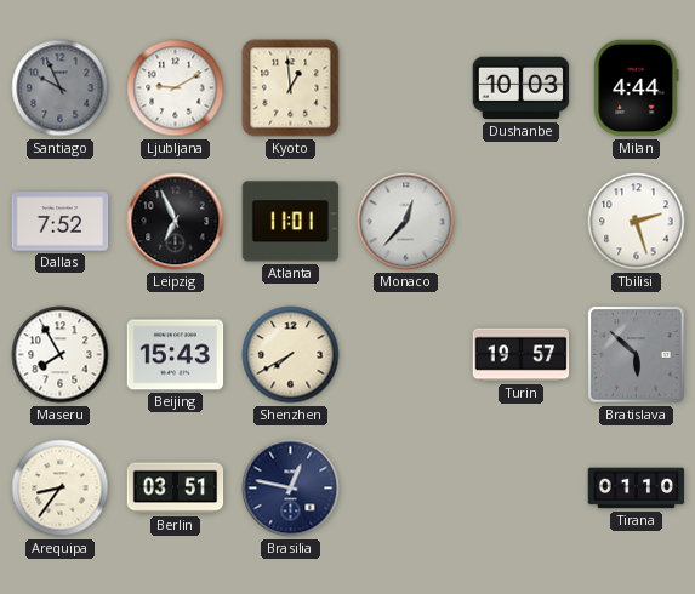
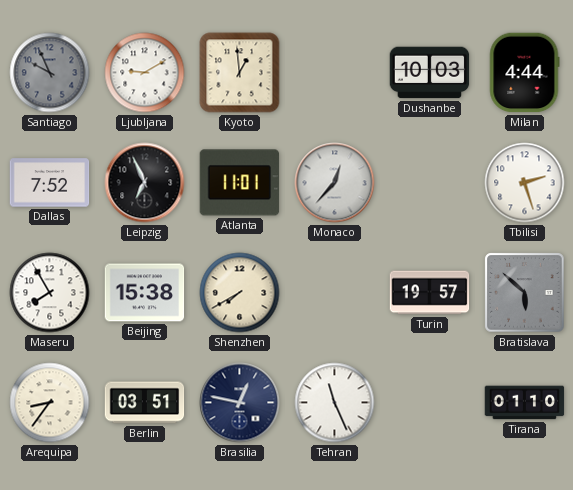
Beijing: 15:43 -> 15:38 (145, 293)
Tehran: none -> 11:26 (335, 403)
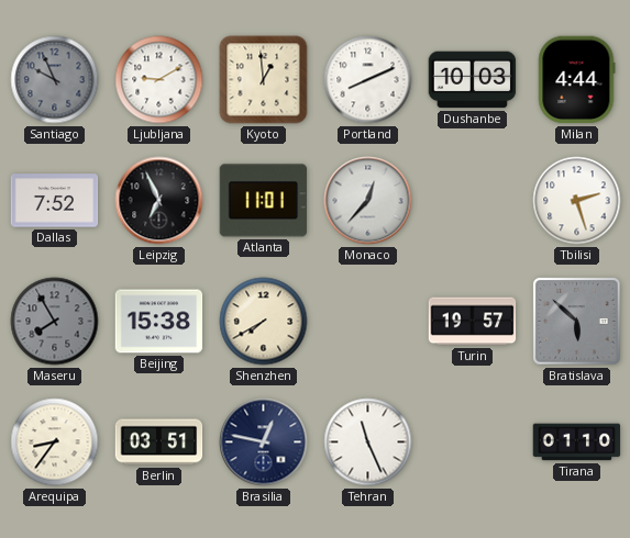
Portland: none -> 8:11 (368, 80)
Maseru dial: white -> grey (55, 322)
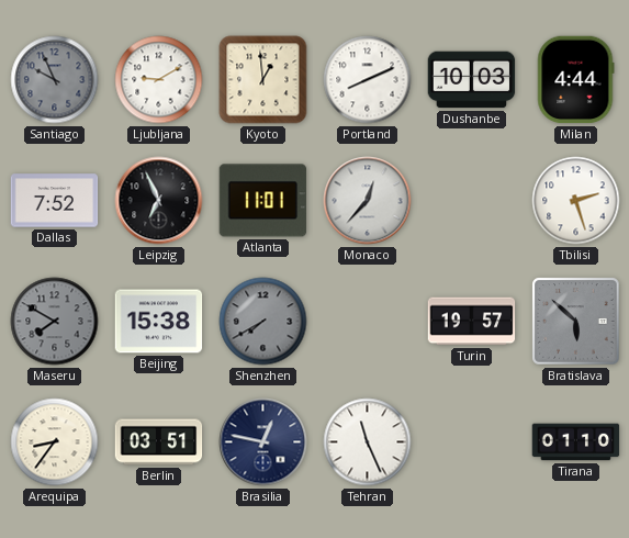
Maseru: 7:55 -> 7:50 (55, 322)
Shenzhen dial: cream -> grey (263, 322)
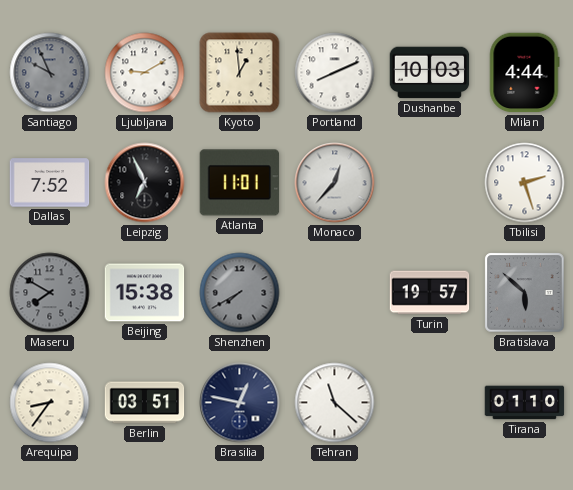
Tehran: 11:26 -> 11:22 (335, 403)
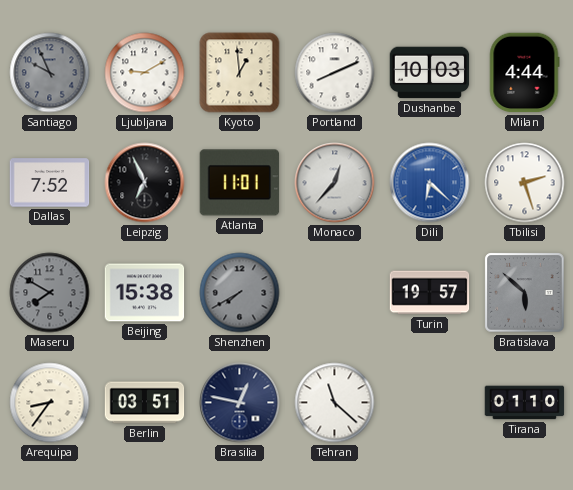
Dili: none -> 6:22 (430, 183)
